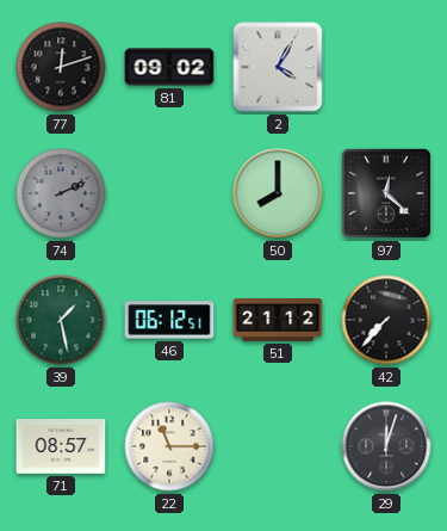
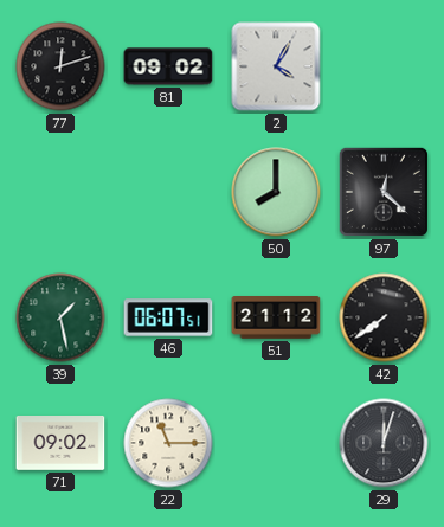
74: 2:11 -> none (61, 193)
46: 06:12 -> 06:07 (168, 317)
42: 7:37 -> 7:39 (384, 317)
71: 08:57 -> 09:02 (60, 444)
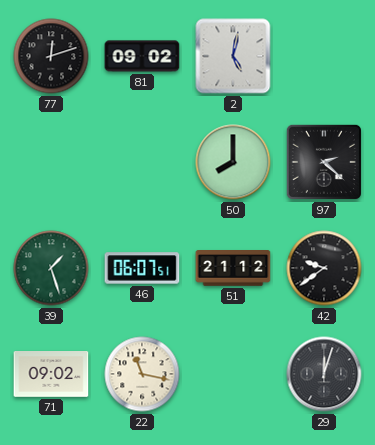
2: 4:05 -> 5:02 (233, 56)
97: 12:22 -> 2:22 (324, 162)
39: 1:28 -> 1:27 (51, 268)
42: 7:39 -> 9:39 (324, 268)
22: 11:15 -> 11:17 (142, 374)
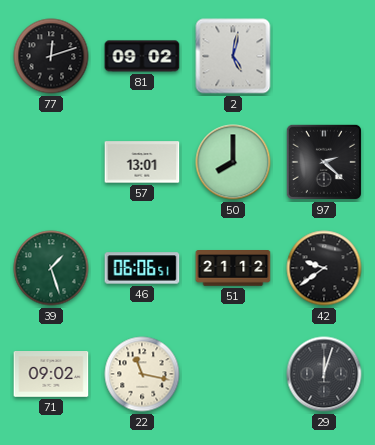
57: none -> 13:01 (142, 162)
46: 06:07 -> 06:06 (142, 268)
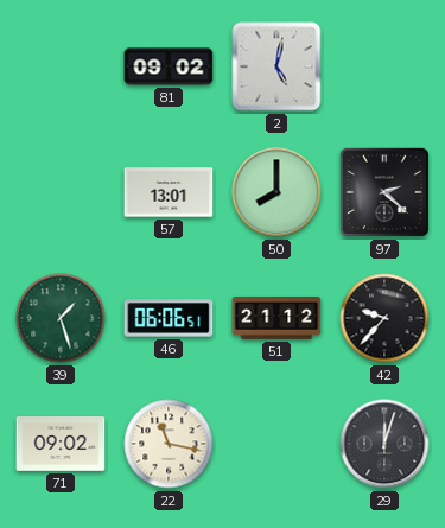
77: 12:12 -> none (51, 56)
42: 9:39 -> 9:37 (384, 318)
